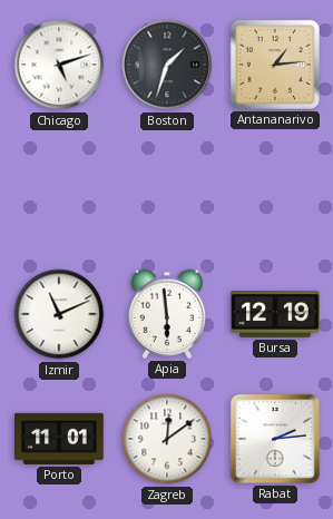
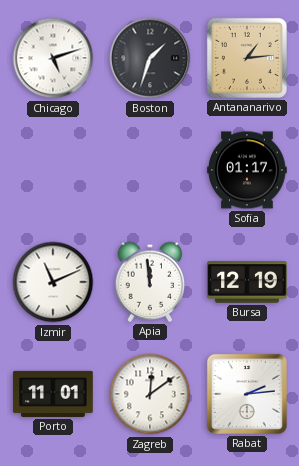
Sofia: none -> 01:17 (247, 170)
Apia: 5:59 -> 11:59 (150, 282)
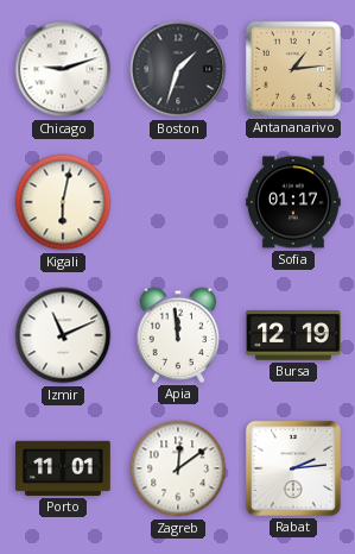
Chicago: 5:12 -> 9:12 (63, 69)
Kigali: none -> 6:02 (63, 202)
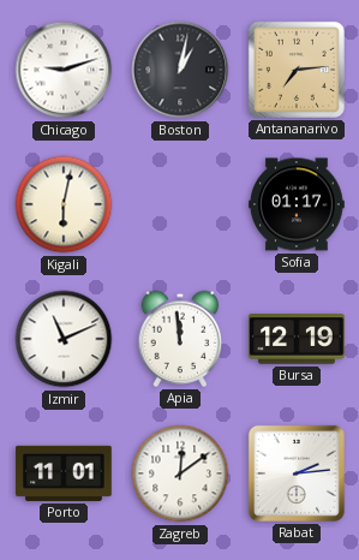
Boston: 1:33 -> 1:02 (180, 70)
Antananarivo: 1:14 -> 7:14 (297, 70)
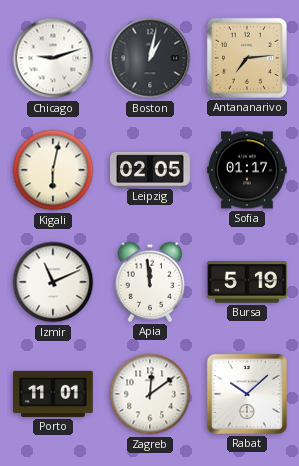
Leipzig: none -> 02:05 (150, 169)
Bursa: 12:19 -> 5:19 (247, 282)
Rabat: 2:14 -> 10:08 (247, 394)
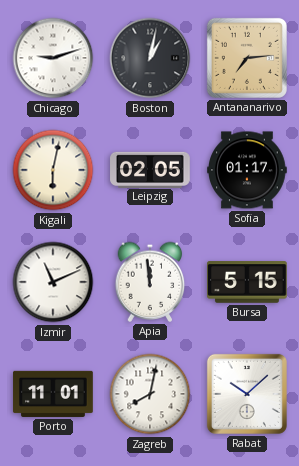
Bursa: 5:19 -> 5:15 (247, 282)
Zagreb: 12:09 -> 8:02 (150, 394)
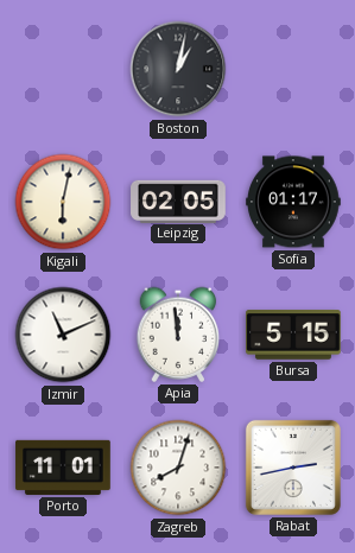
Chicago: 9:12 -> none (53, 58)
Antananarivo: 7:14 -> none (247, 58)
Zagreb: 8:02 -> 8:03 (178, 468)
Rabat: 10:08 -> 2:43 (293, 468)
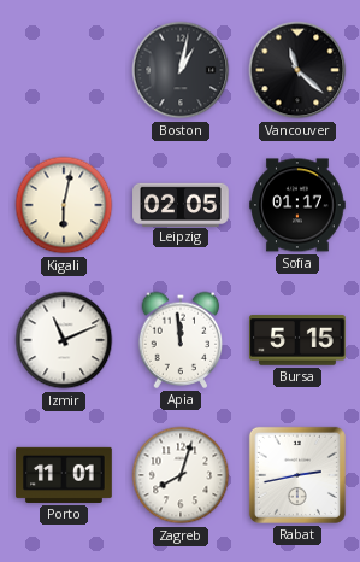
Vancouver: none -> 11:22 (297, 70)
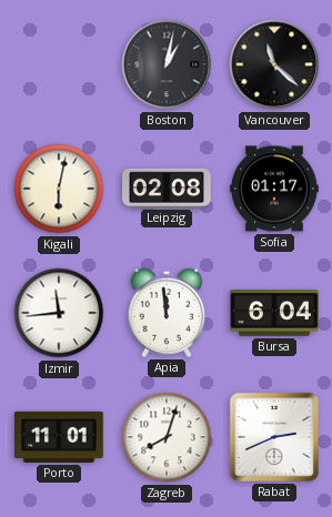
Leipzig: 02:05 -> 02:08 (167, 187)
Izmir: 11:11 -> 11:44 (59, 313)
Bursa: 5:15 -> 6:04 (274, 313)
Rabat: 2:43 -> 2:41 (274, 437)
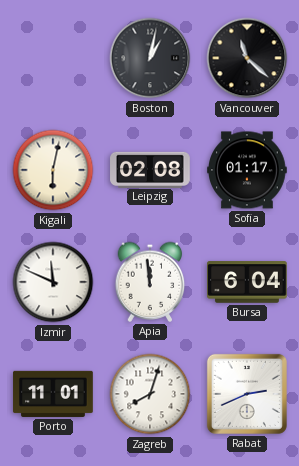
Izmir: 11:44 -> 11:49 (53, 282)
